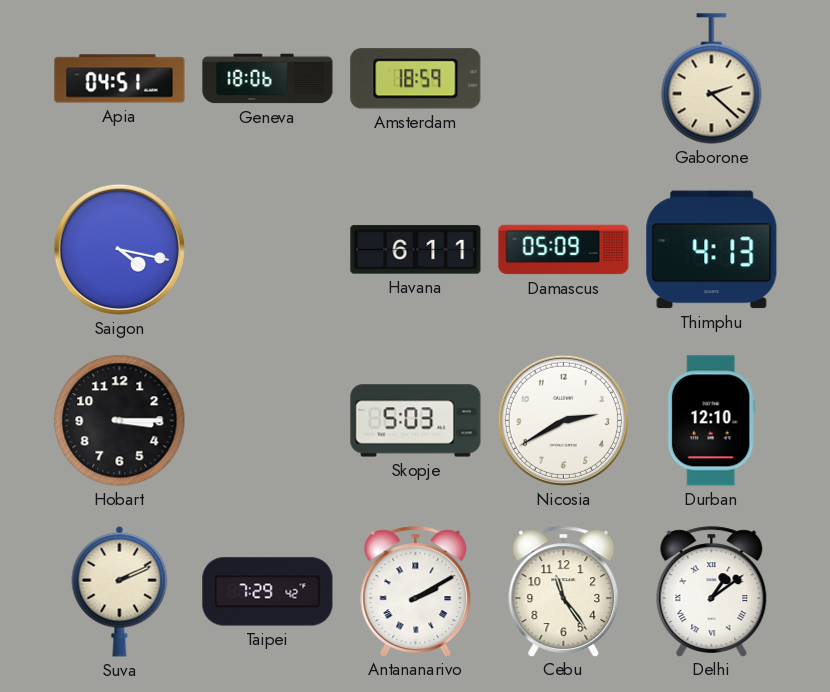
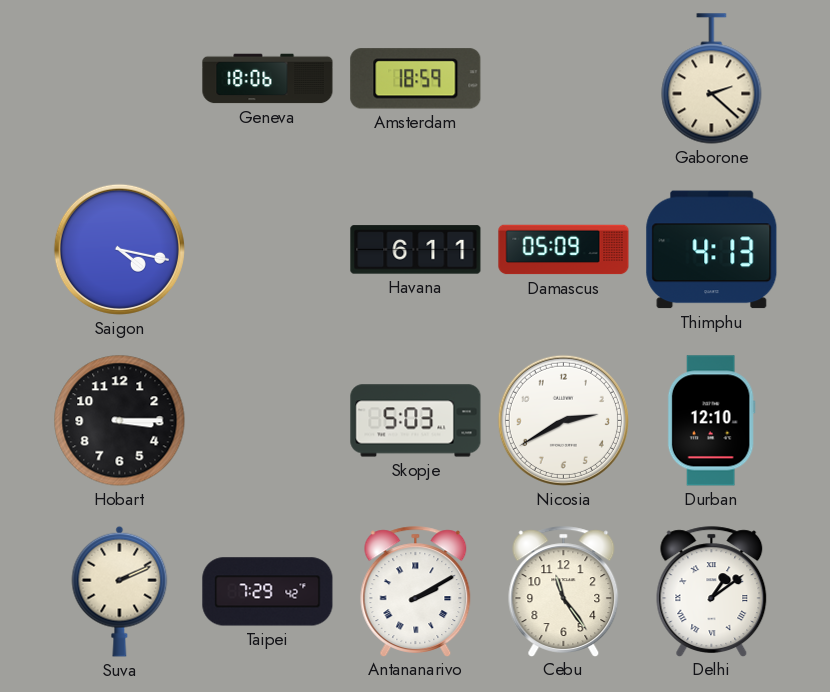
Apia: 04:51 -> none (120, 79)
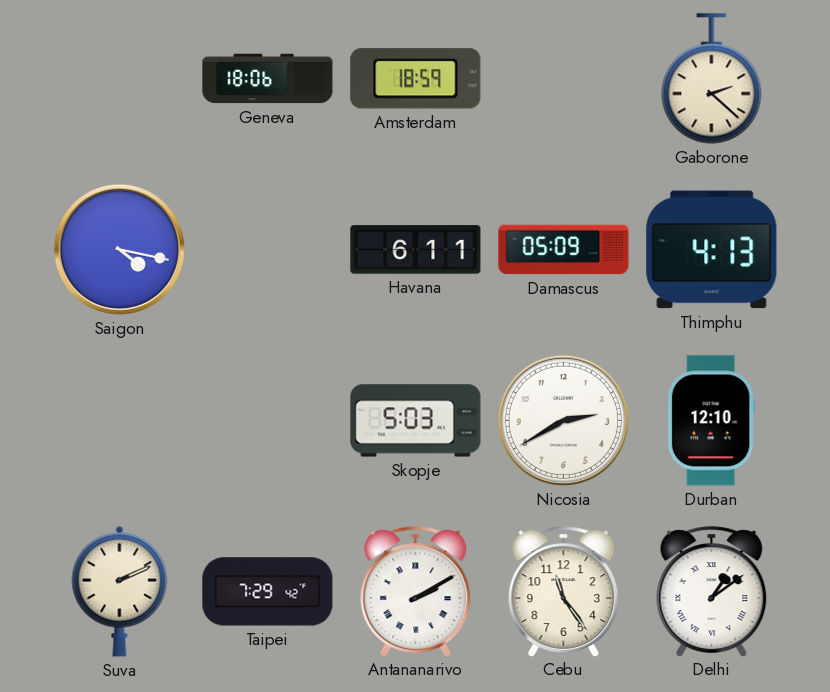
Hobart: 3:15 -> none (120, 421)
